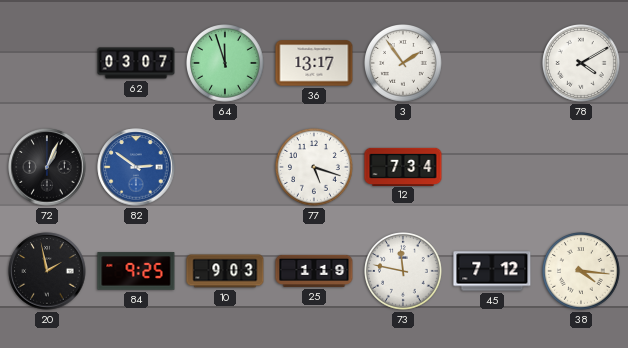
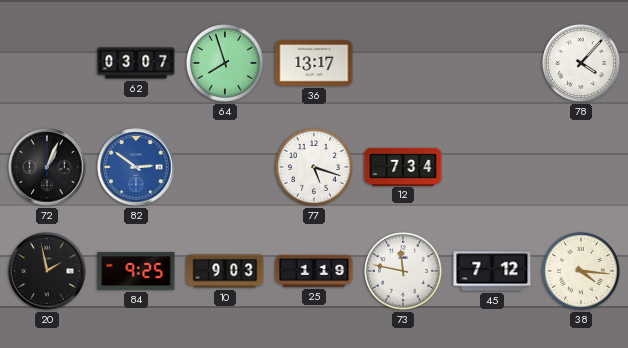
64: 11:57 -> 7:57 (226, 64)
3: 1:54 -> none (404, 64)
78: 4:10 -> 4:07 (582, 64)
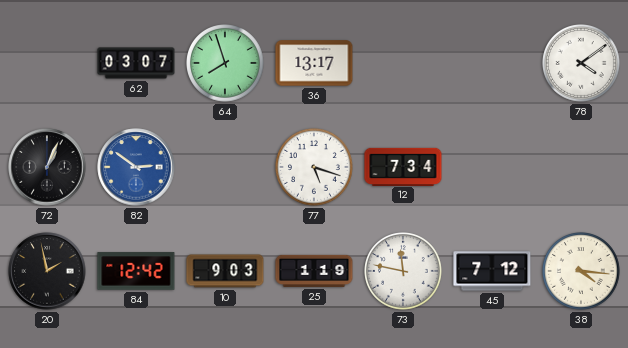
78: 4:07 -> 4:09 (582, 64)
84: 9:25 -> 12:42 (136, 271)
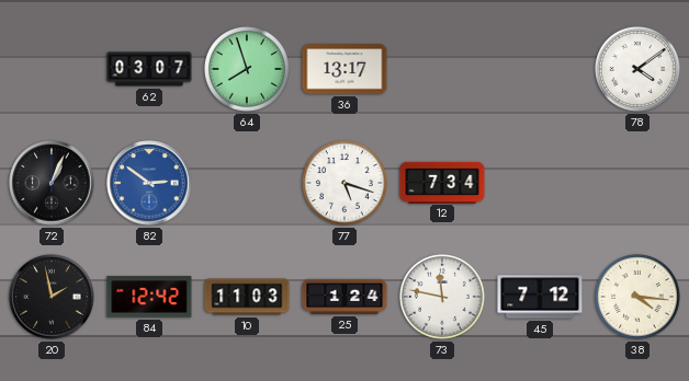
10: 9:03 -> 11:03 (247, 297)
25: 1:19 -> 1:24 (344, 297)
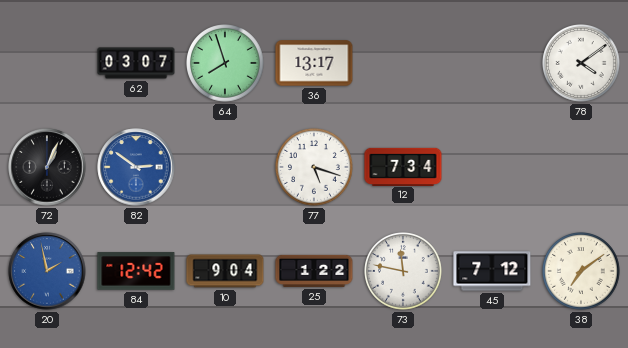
20 dial: black -> blue (47, 271)
10: 11:03 -> 9:04 (225, 271)
25: 1:24 -> 1:22 (314, 271)
38: 4:16 -> 7:09 (582, 272)
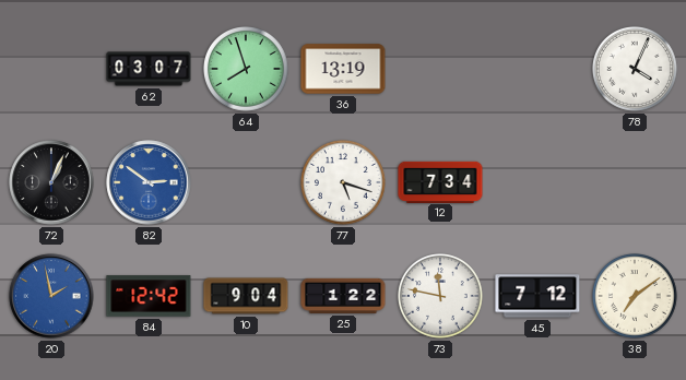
36: 13:17 -> 13:19 (343, 69)
78: 4:09 -> 4:04 (636, 70)
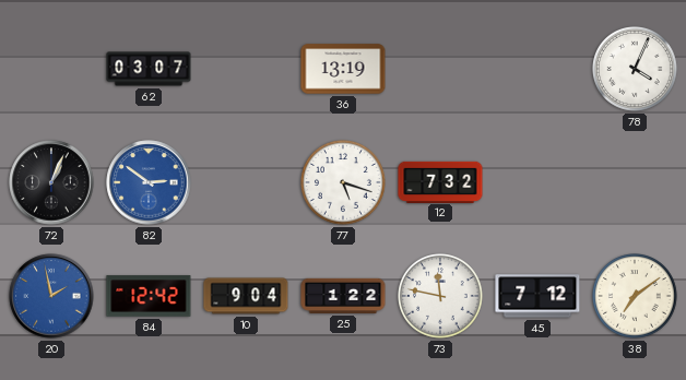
64: 7:57 -> none (247, 70)
12: 7:34 -> 7:32 (440, 181)
